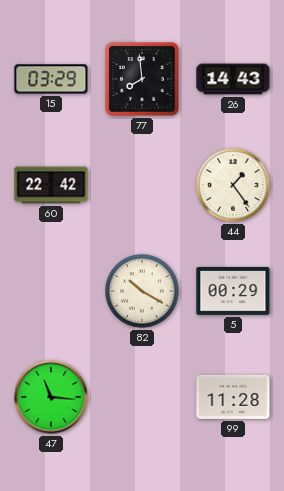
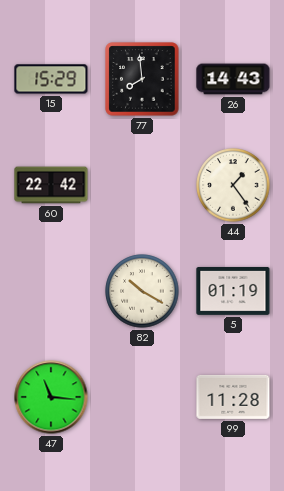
15: 03:29 -> 15:29 (51, 79)
5: 00:29 -> 01:19 (233, 291)
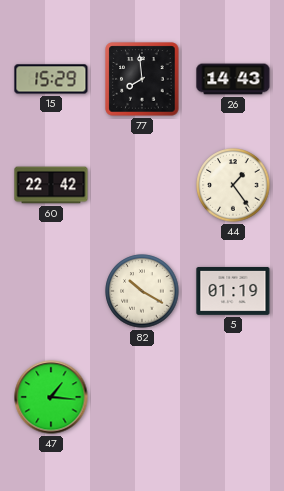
47: 11:16 -> 1:16 (51, 397)
99: 11:28 -> none (233, 397)
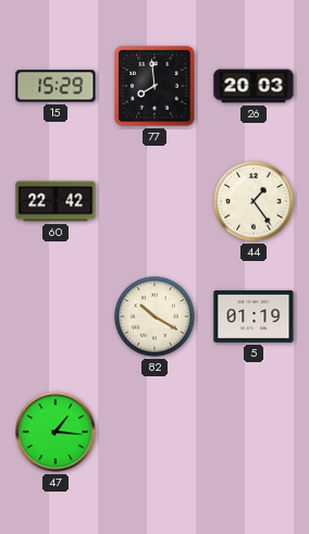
26: 14:43 -> 20:03 (254, 86)
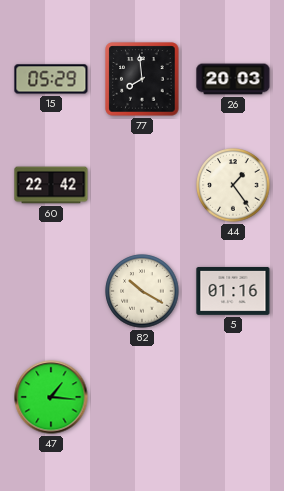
15: 15:29 -> 05:29 (51, 79)
5: 01:19 -> 01:16 (233, 291)
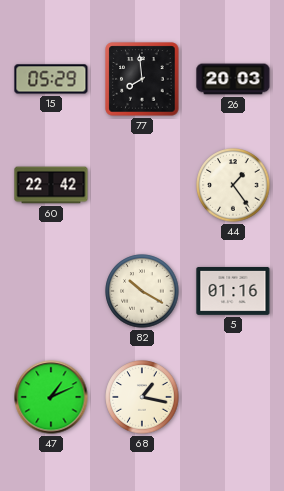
47: 1:16 -> 1:11 (51, 397)
68: none -> 1:17 (142, 397)
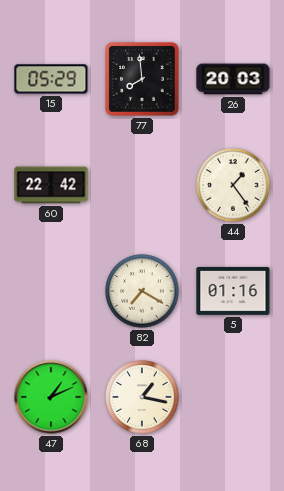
82: 10:20 -> 7:20 (142, 291)
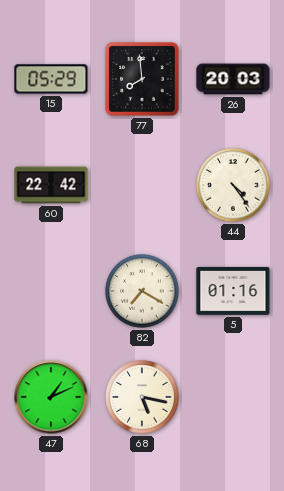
44: 1:24 -> 4:24 (233, 185)
68: 1:17 -> 5:17 (142, 397)
